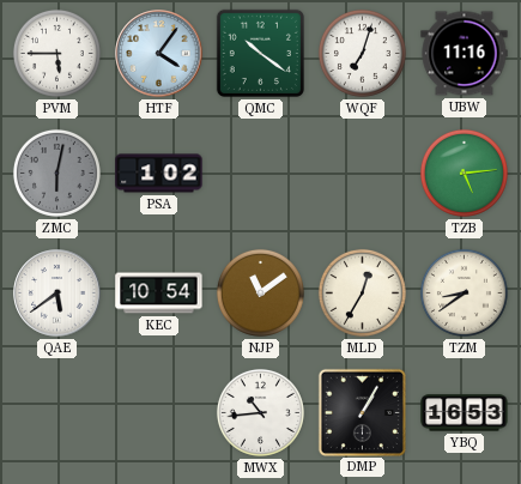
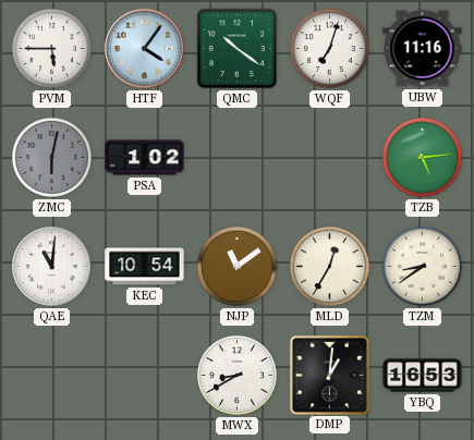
QAE: 5:39 -> 11:01 (52, 267)
MWX: 10:44 -> 8:40 (236, 375)
DMP: 1:05 -> 1:01 (329, 375)
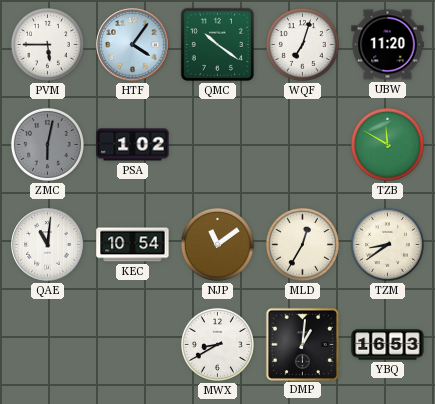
UBW: 11:16 -> 11:20 (388, 45)
TZB: 5:14 -> 11:50 (387, 144)
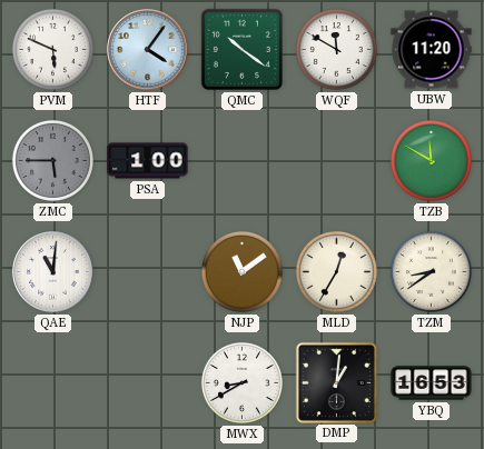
PVM: 5:45 -> 5:49 (52, 49)
WQF: 7:03 -> 11:50 (336, 49)
ZMC: 6:02 -> 5:45 (52, 160)
PSA: 1:02 -> 1:00 (148, 161)
KEC: 10:54 -> none (133, 245)
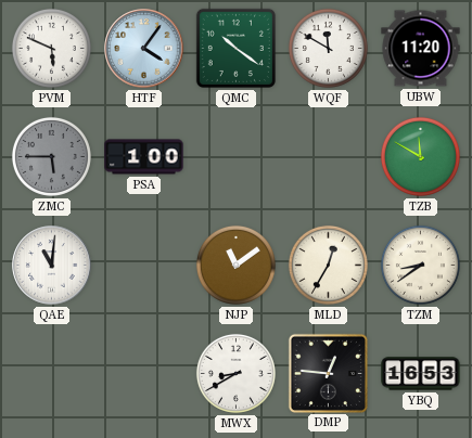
DMP: 1:01 -> 12:46 (328, 373)
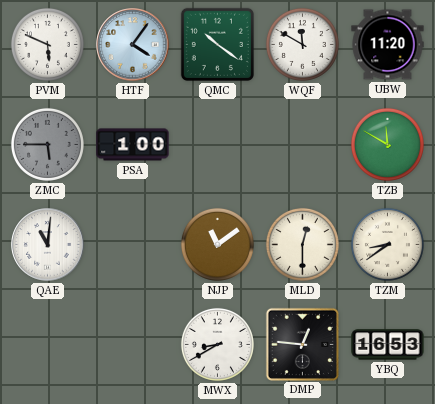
MLD: 12:35 -> 12:30 (302, 244)
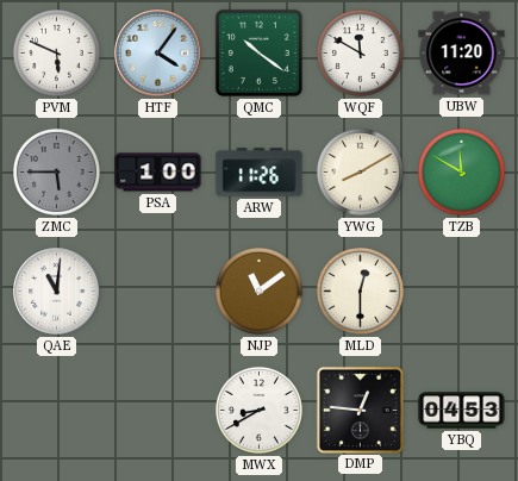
ARW: none -> 11:26 (260, 173)
YWG: none -> 8:10 (360, 171)
TZM: 8:39 -> none (387, 244)
YBQ: 16:53 -> 04:53 (462, 411)
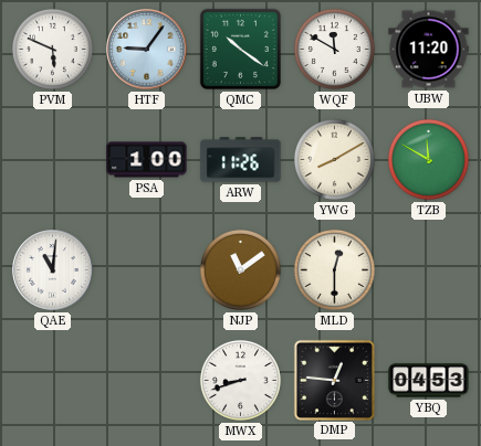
HTF: 4:06 -> 9:06 (147, 50)
ZMC: 5:45 -> none (56, 171)
MWX: 8:40 -> 8:42 (240, 380)
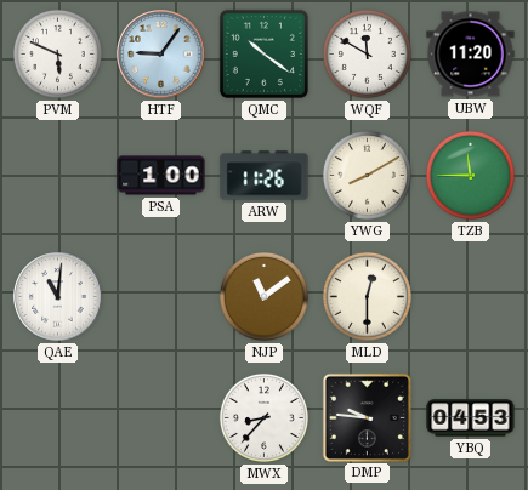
TZB: 11:50 -> 11:45 (470, 175)
MWX: 8:42 -> 8:37 (263, 417)
DMP: 12:46 -> 9:46 (367, 417)
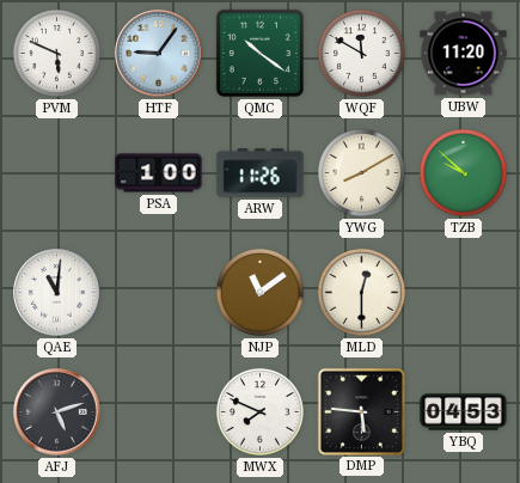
TZB: 11:45 -> 9:52 (463, 172)
AFJ: none -> 5:12 (57, 412)
MWX: 8:37 -> 7:49 (259, 411)
DMP: 9:46 -> 5:46 (361, 411)
